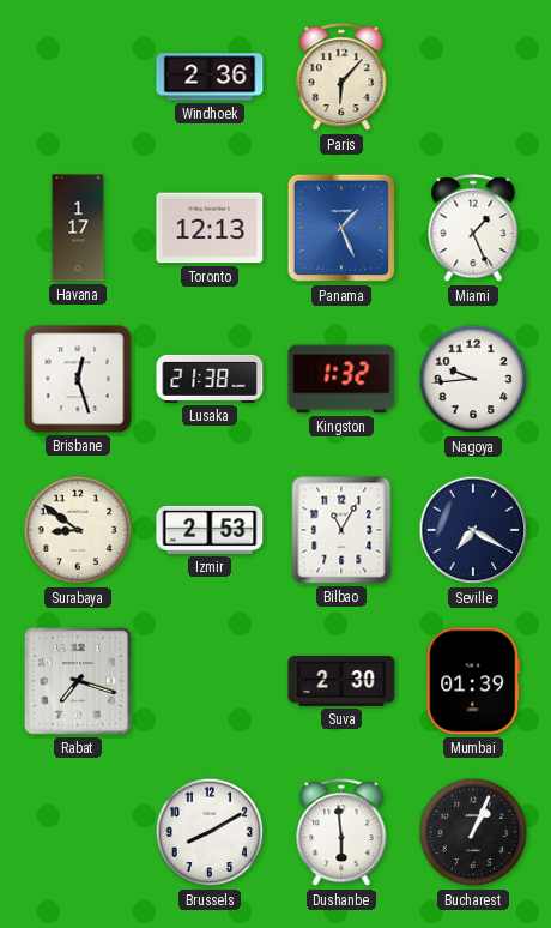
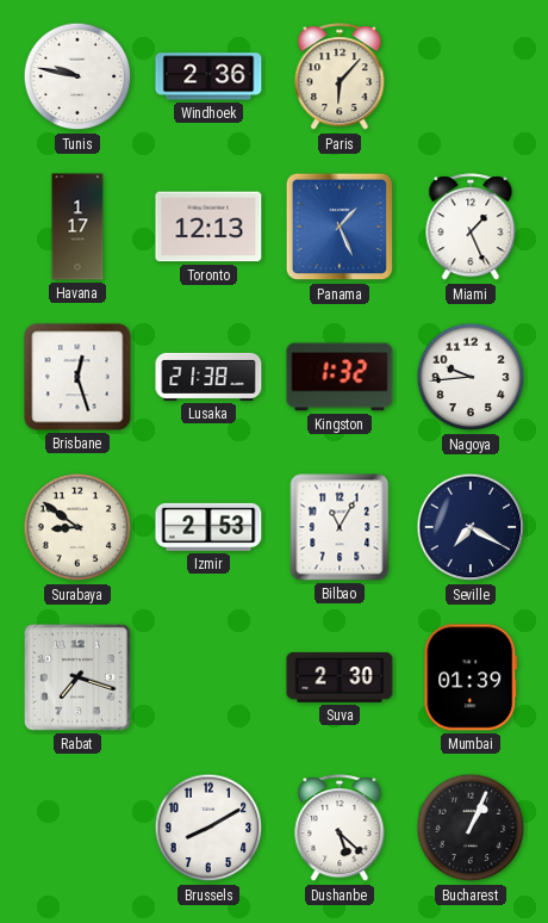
Tunis: none -> 9:47 (77, 76)
Dushanbe: 5:59 -> 5:22 (340, 829)
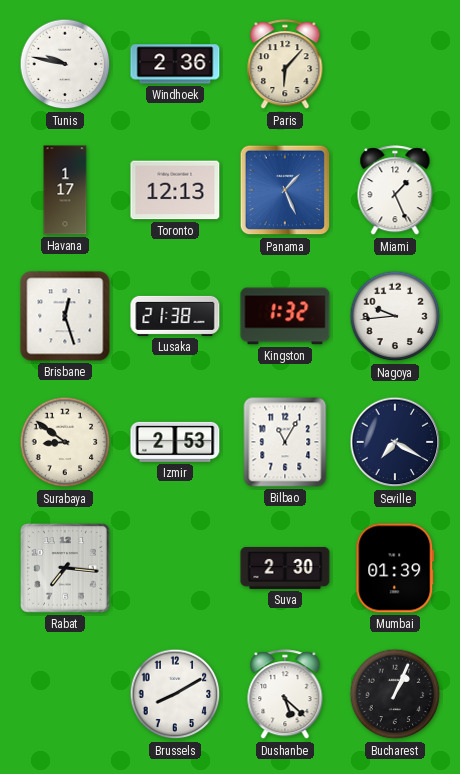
Rabat: 7:18 -> 7:16 (66, 569)
